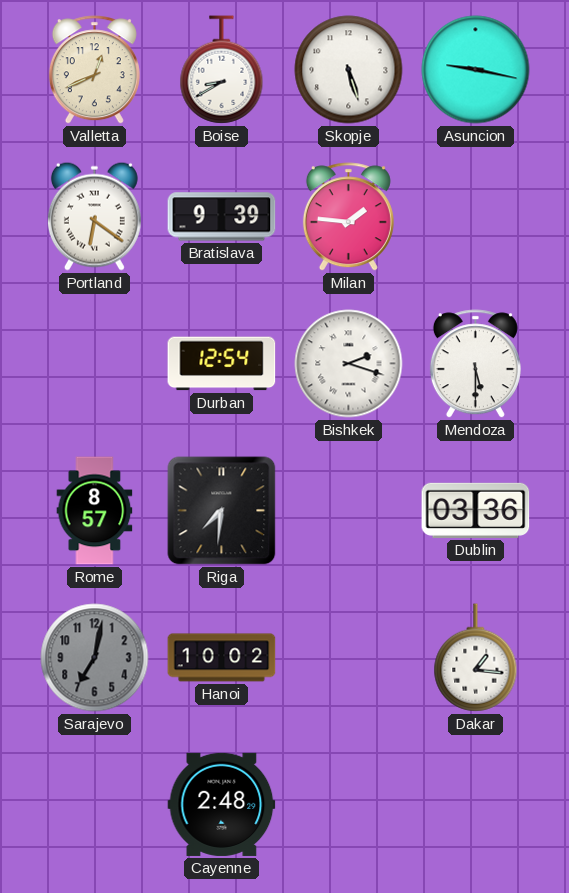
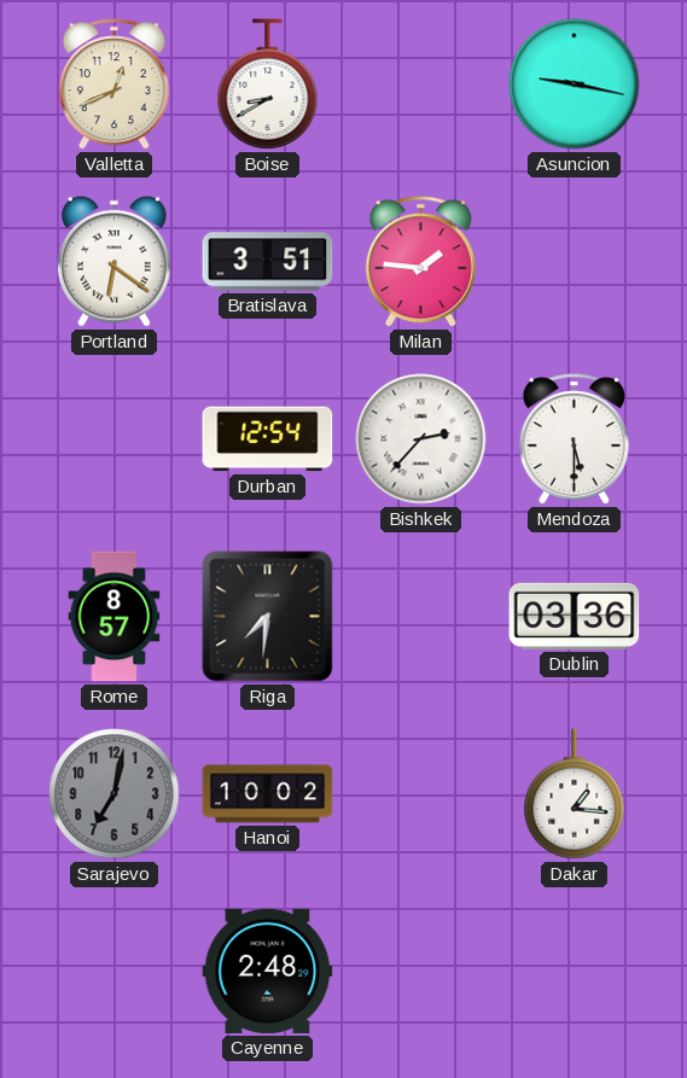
Skopje: 5:27 -> none (349, 70)
Bratislava: 9:39 -> 3:51 (268, 262)
Bishkek: 2:18 -> 2:37 (421, 439)
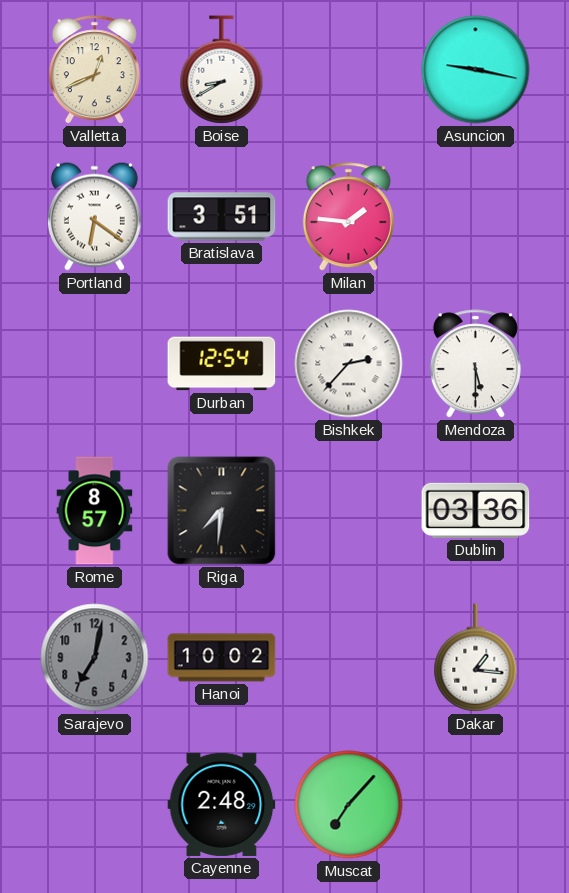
Muscat: none -> 7:07 (349, 805)
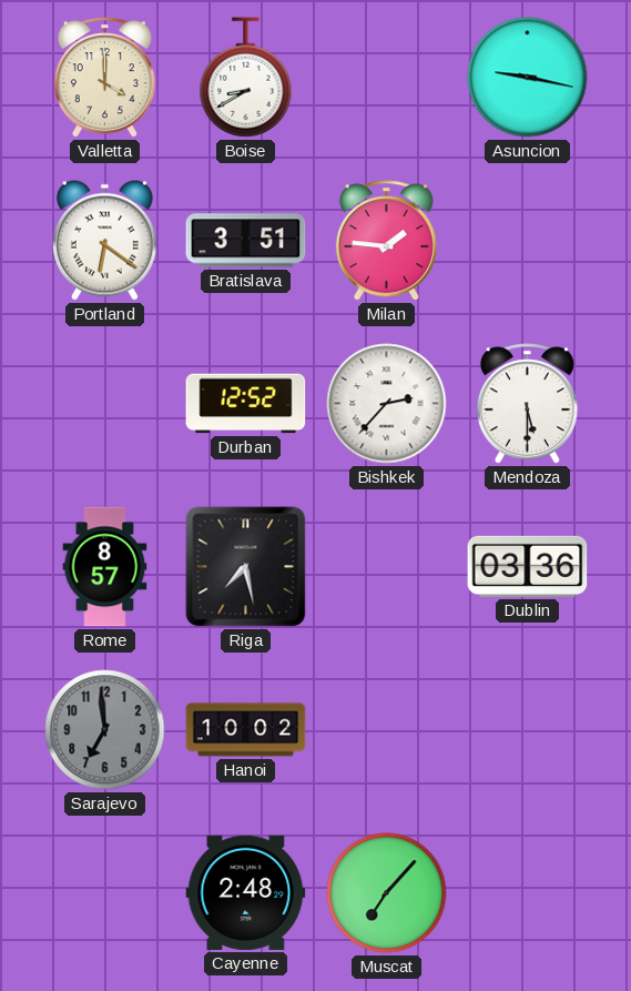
Valletta: 12:41 -> 4:00 (104, 78)
Durban: 12:54 -> 12:52 (246, 404)
Riga: 7:31 -> 7:28 (246, 567)
Sarajevo: 7:02 -> 6:59 (105, 730)
Dakar: 1:16 -> none (476, 658)
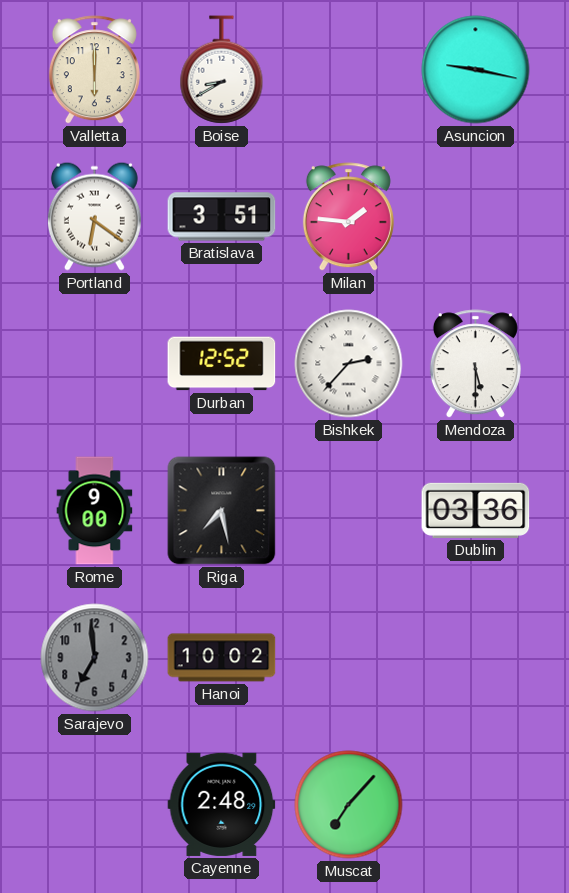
Valletta: 4:00 -> 6:00 (94, 70)
Rome: 8:57 -> 9:00 (95, 511)
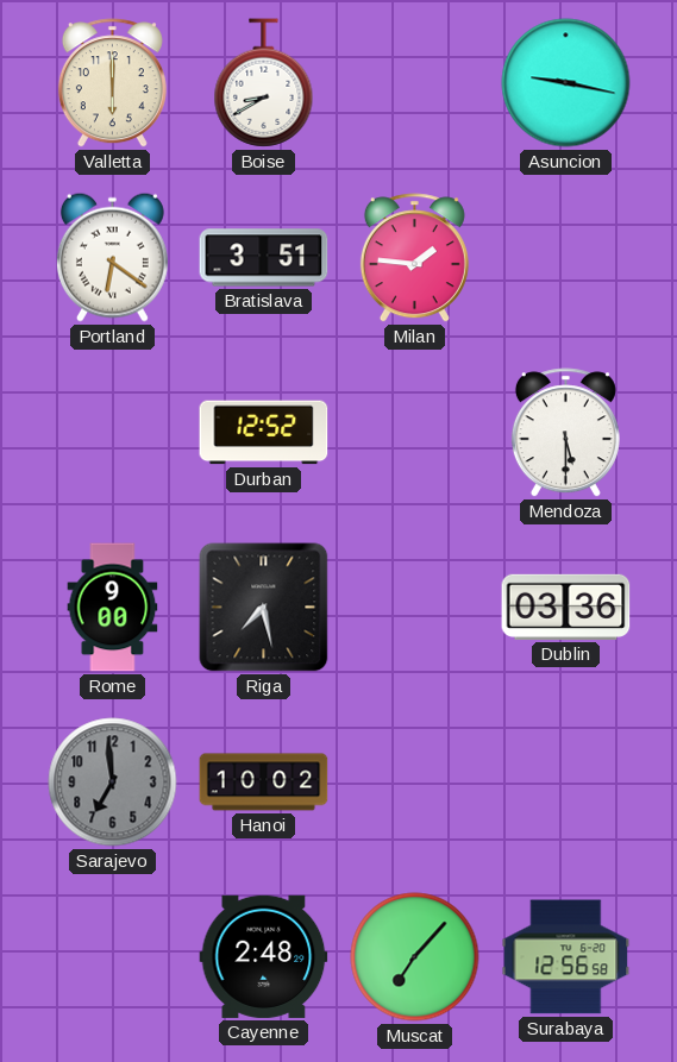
Bishkek: 2:37 -> none (349, 364)
Surabaya: none -> 12:56 (566, 957)
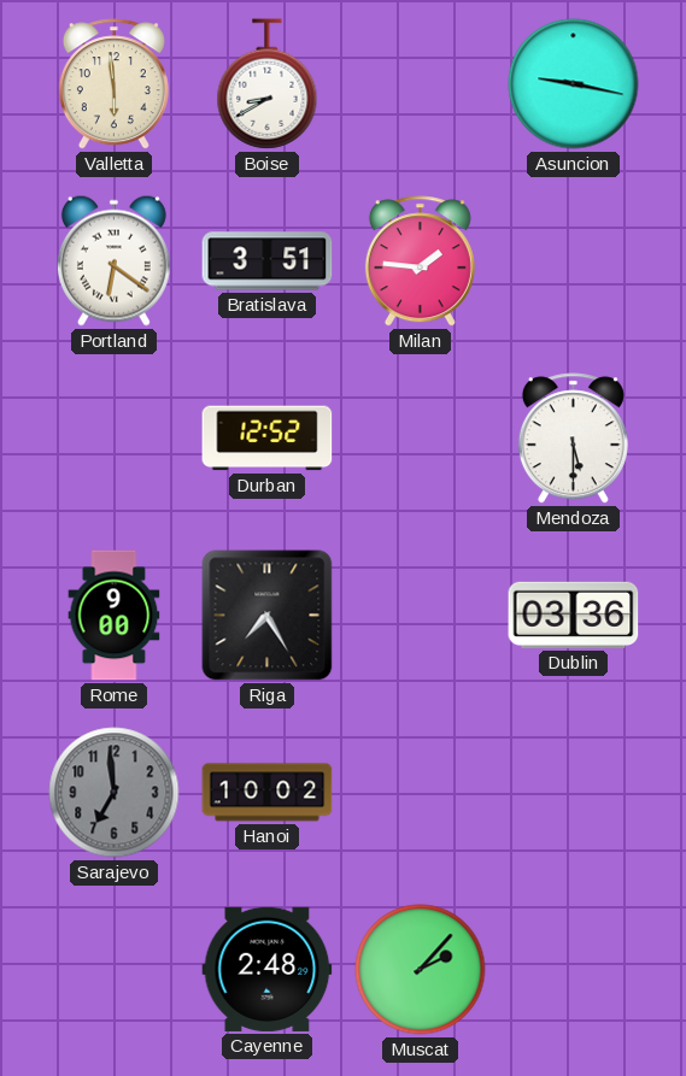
Valletta: 6:00 -> 5:59 (113, 84)
Riga: 7:28 -> 7:25 (268, 616)
Muscat: 7:07 -> 2:07 (421, 970)
Surabaya: 12:56 -> none (566, 957)
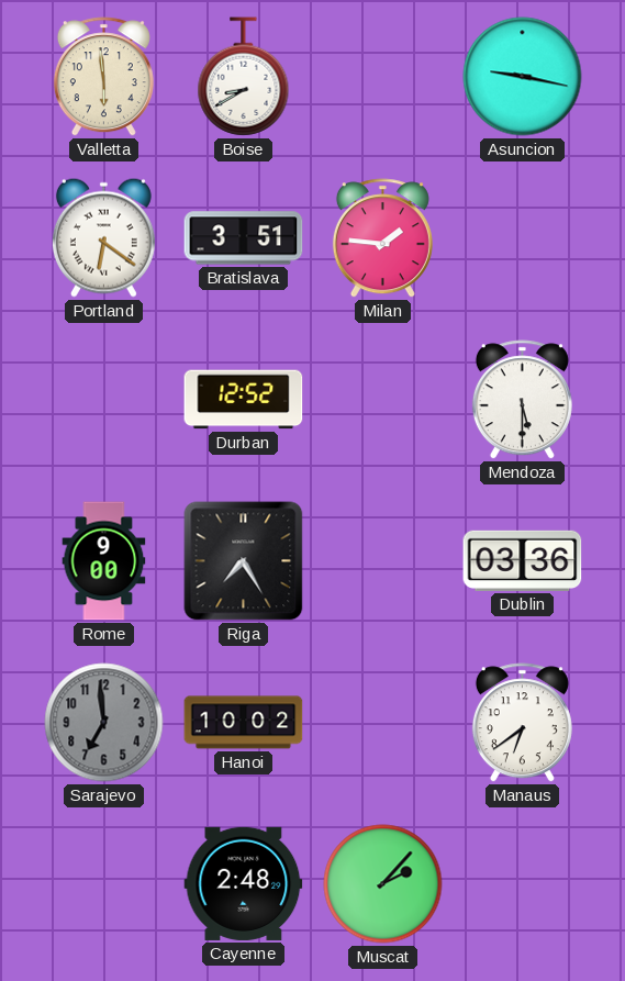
Manaus: none -> 6:39 (522, 723)
